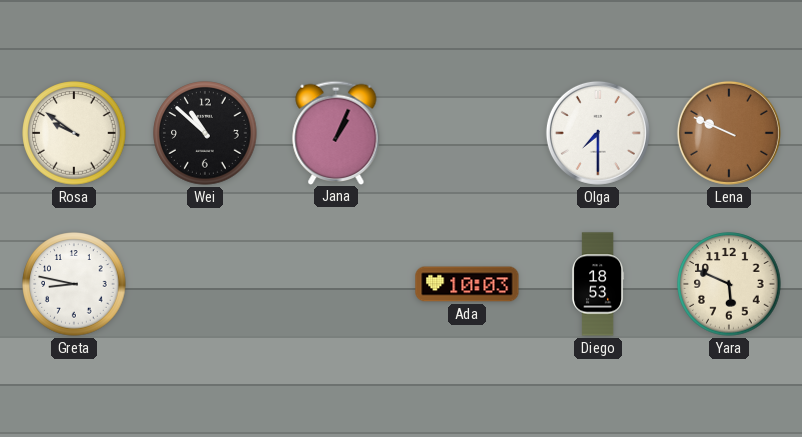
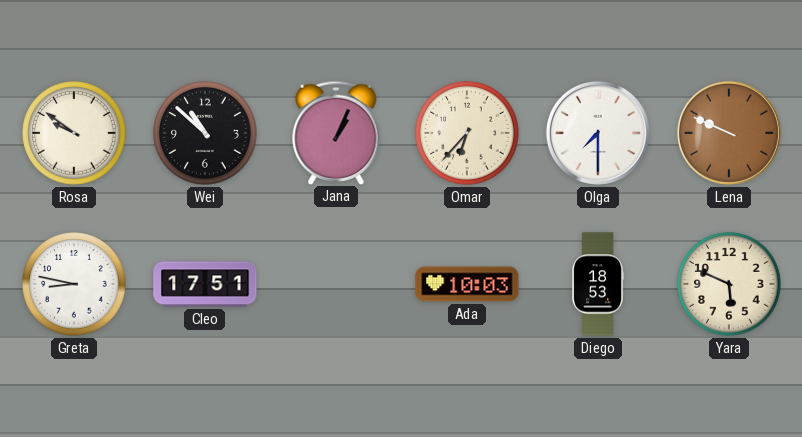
Omar: none -> 6:37 (467, 133)
Cleo: none -> 17:51 (205, 284)
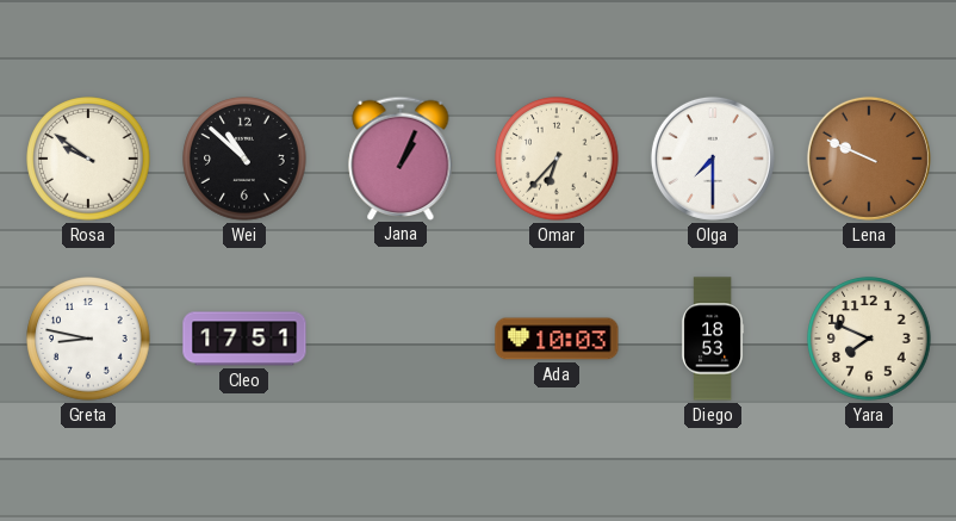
Yara: 5:49 -> 7:49 (869, 339)
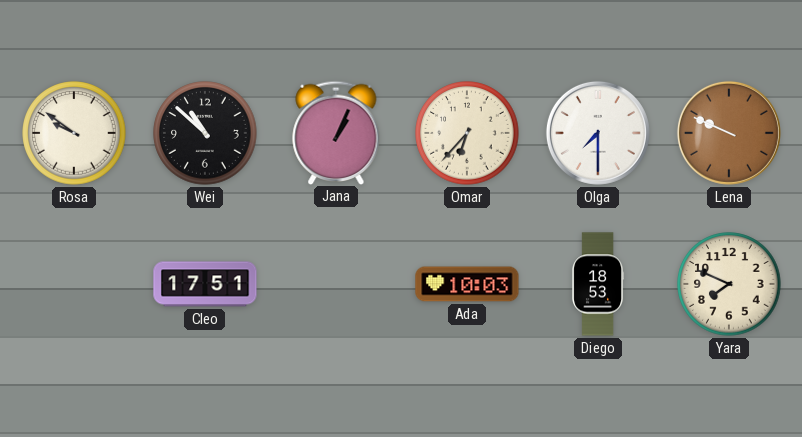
Greta: 8:47 -> none (88, 339)
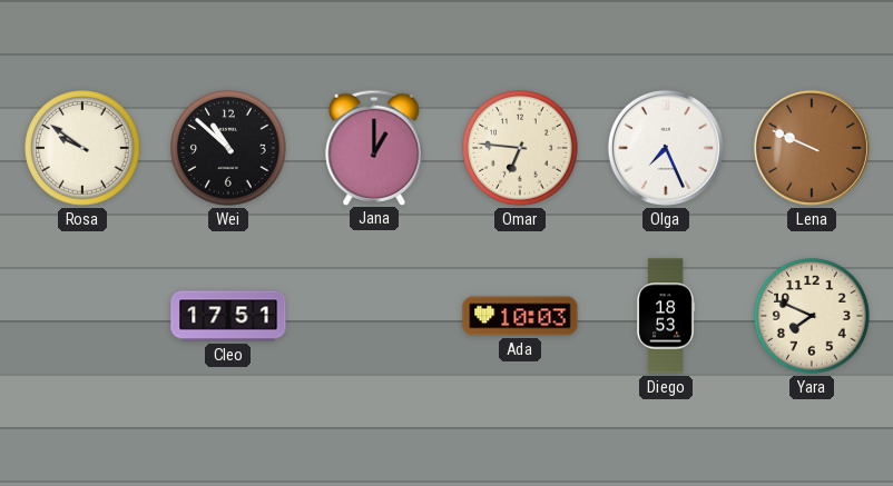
Jana: 1:04 -> 1:00 (374, 147)
Omar: 6:37 -> 6:46 (520, 148)
Olga: 7:30 -> 7:26 (666, 148)
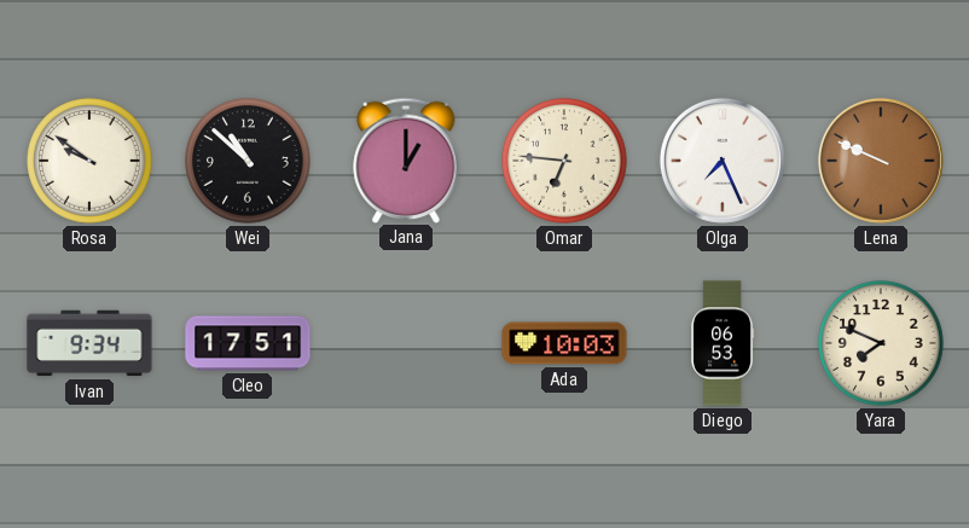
Ivan: none -> 9:34 (89, 343)
Diego: 18:53 -> 06:53 (723, 343)
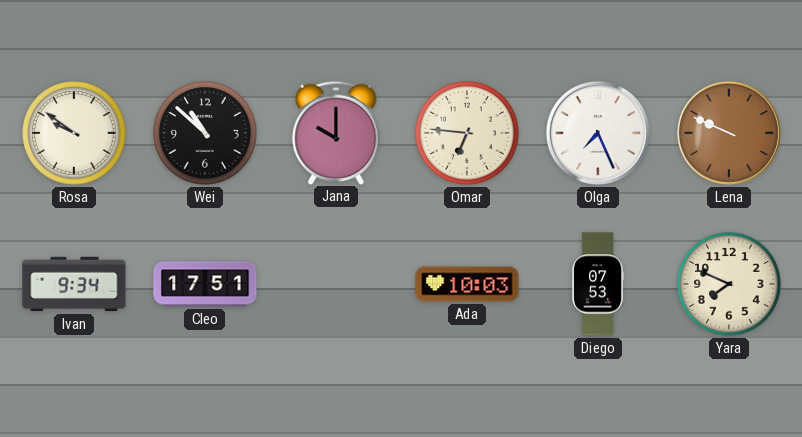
Jana: 1:00 -> 10:00 (336, 132)
Diego: 06:53 -> 07:53 (598, 284)
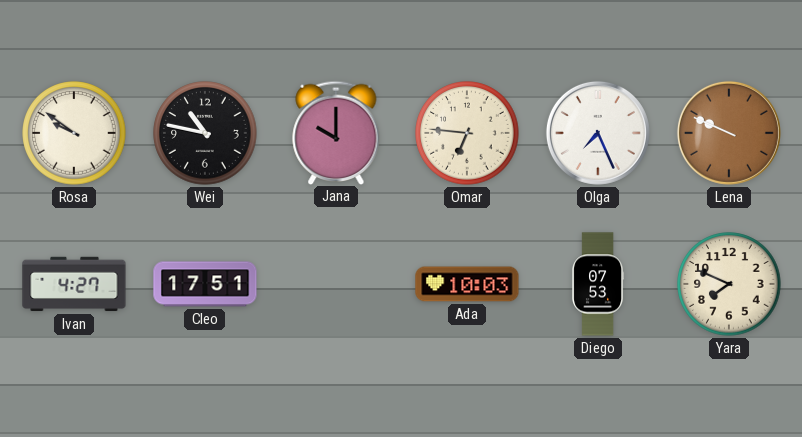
Wei: 10:52 -> 10:47 (205, 133)
Ivan: 9:34 -> 4:27 (74, 284)
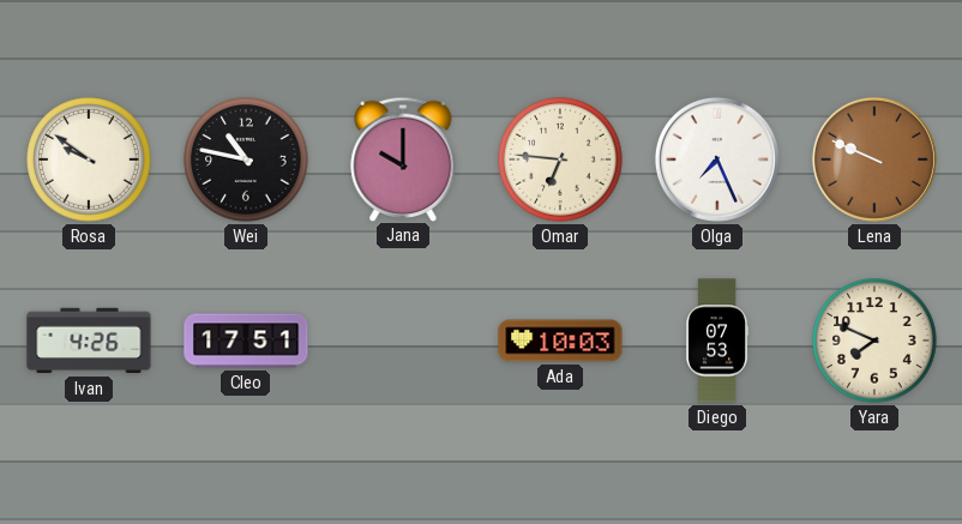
Ivan: 4:27 -> 4:26 (89, 341)
